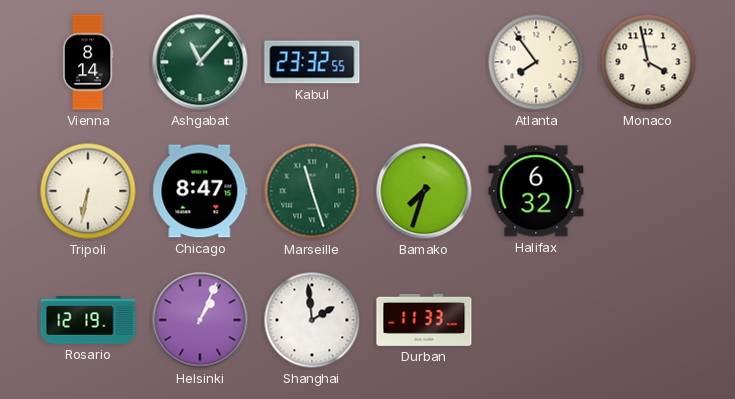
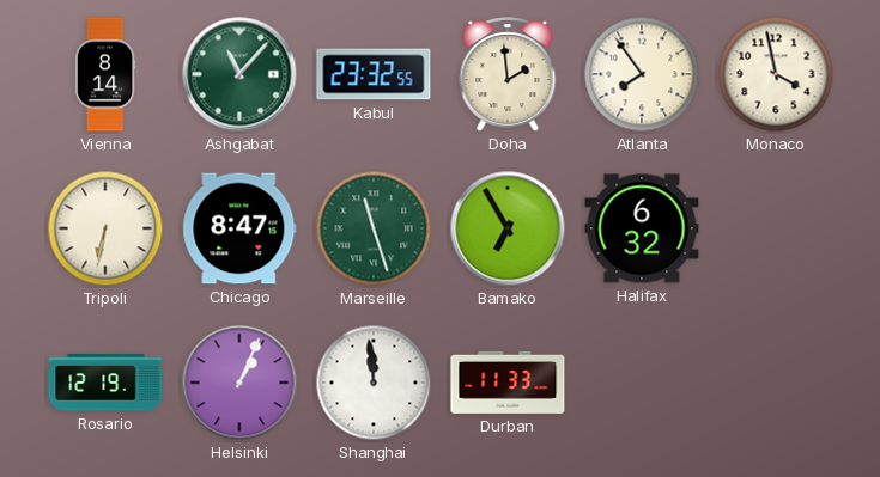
Doha: none -> 1:59 (508, 75)
Bamako: 7:33 -> 6:55 (508, 228)
Shanghai: 1:59 -> 11:59 (374, 383)
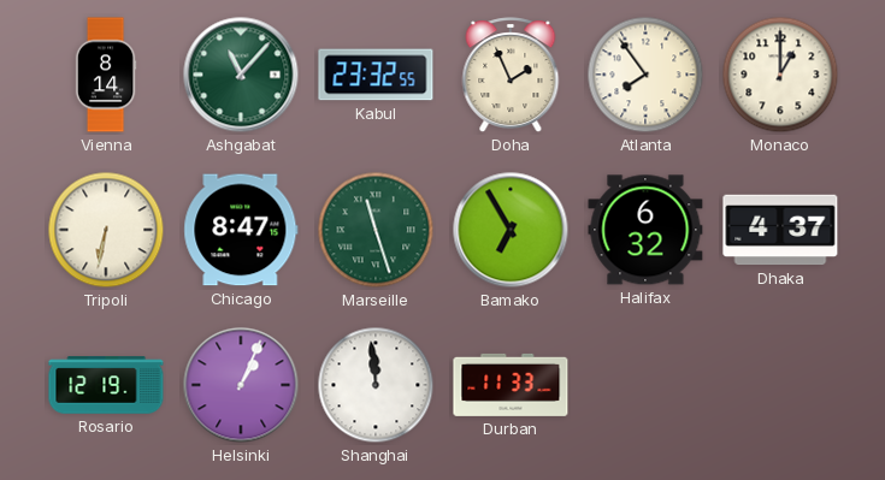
Doha: 1:59 -> 1:56 (511, 76)
Monaco: 3:58 -> 1:00 (780, 75)
Dhaka: none -> 4:37 (780, 230)
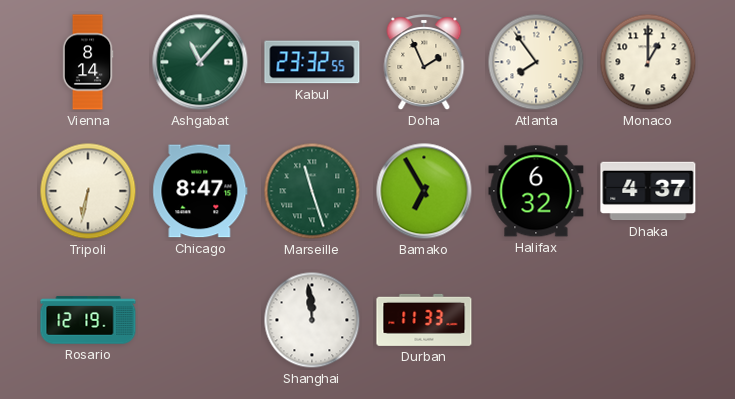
Helsinki: 1:04 -> none (241, 385)
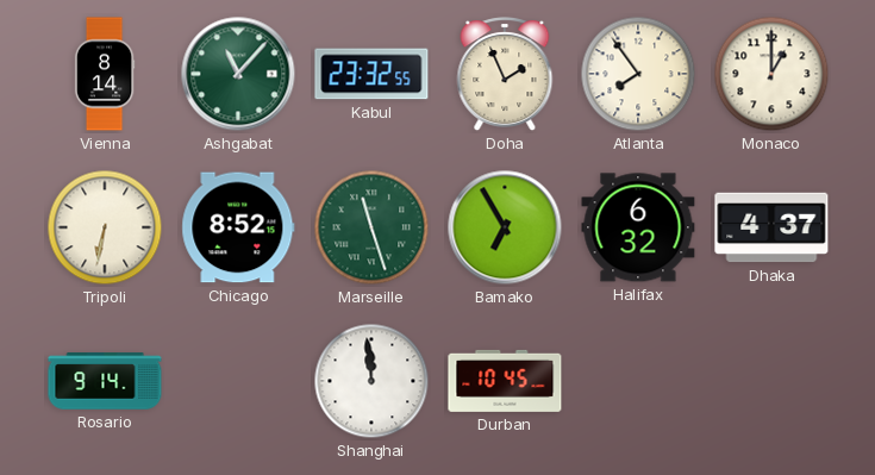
Chicago: 8:47 -> 8:52 (238, 227)
Rosario: 12:19 -> 9:14 (105, 381)
Durban: 11:33 -> 10:45 (505, 381)
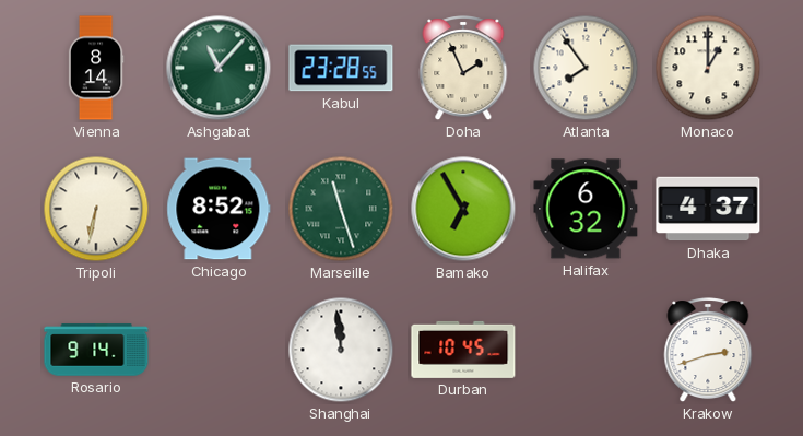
Kabul: 23:32 -> 23:28 (341, 68)
Krakow: none -> 2:42 (708, 351)
